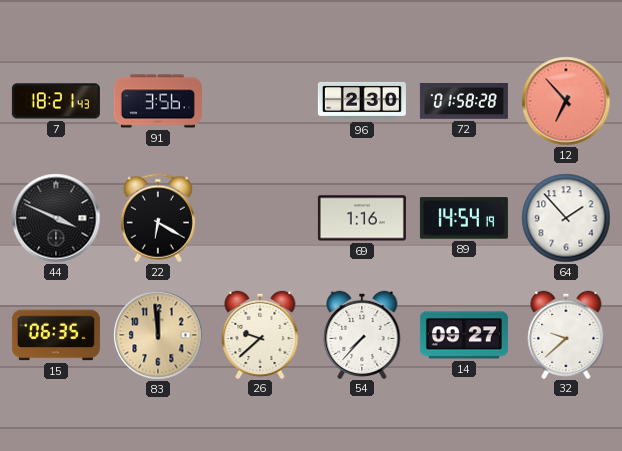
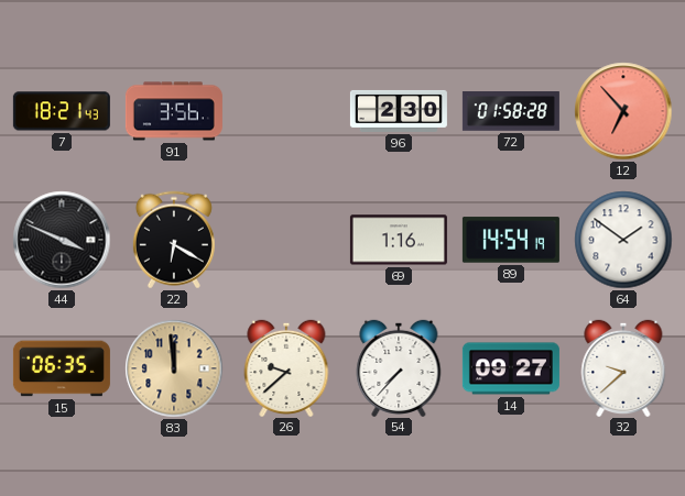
64: 1:53 -> 1:51 (623, 240)
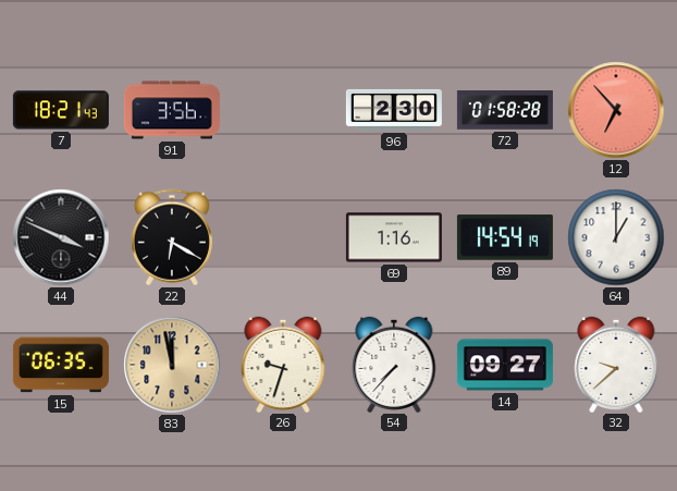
64: 1:51 -> 1:00 (616, 237)
83: 11:59 -> 11:58 (172, 365)
26: 9:38 -> 9:33 (283, 364)
